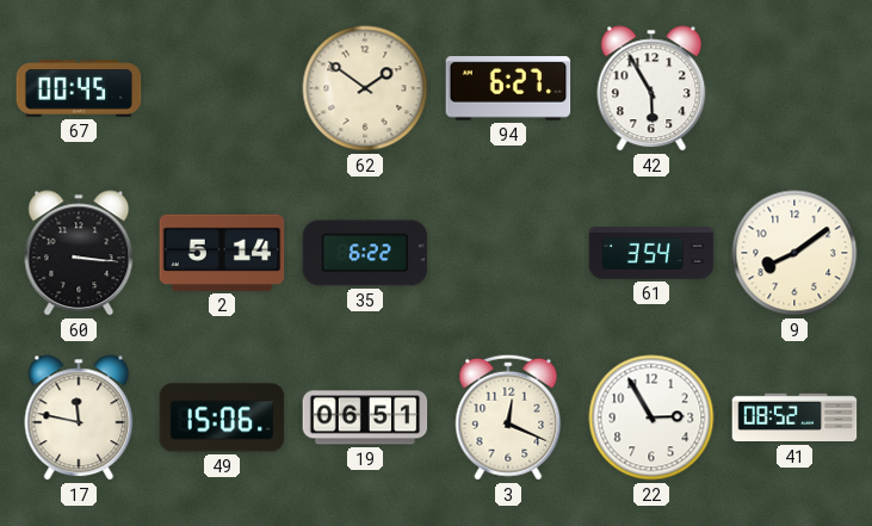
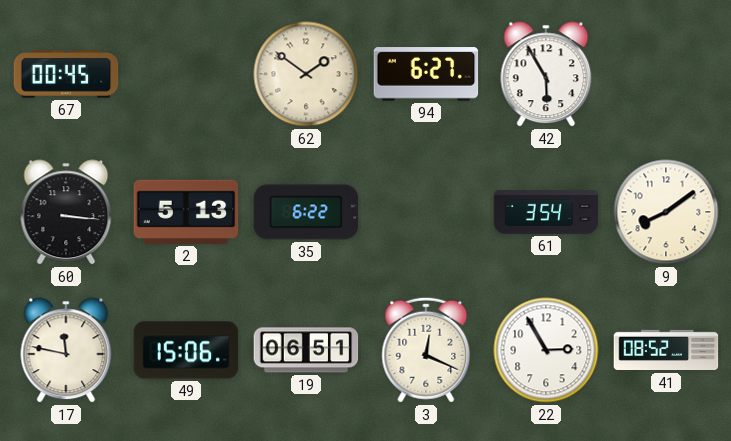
2: 5:14 -> 5:13 (186, 212)
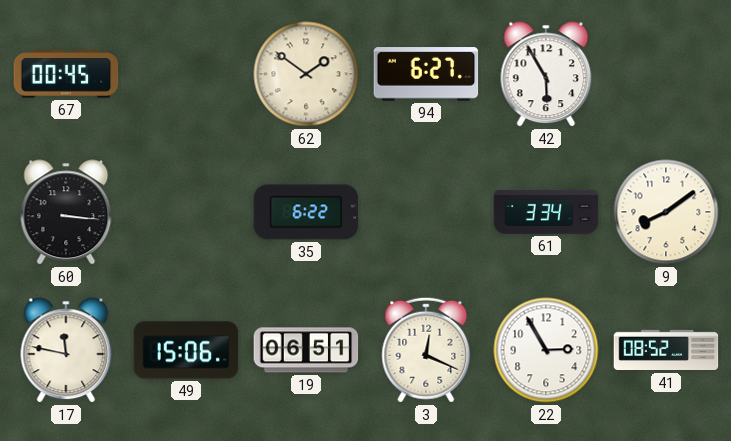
2: 5:13 -> none (186, 212)
61: 3:54 -> 3:34 (546, 212)
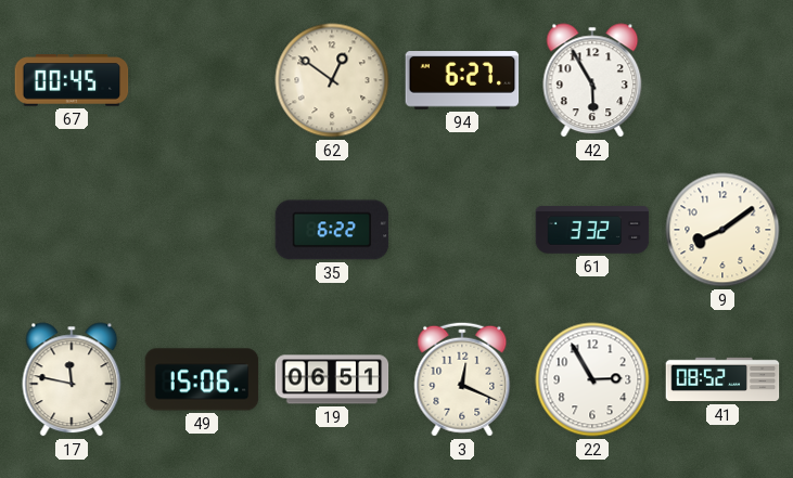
62: 1:51 -> 12:51 (332, 80)
60: 3:16 -> none (66, 212)
61: 3:34 -> 3:32 (592, 230)
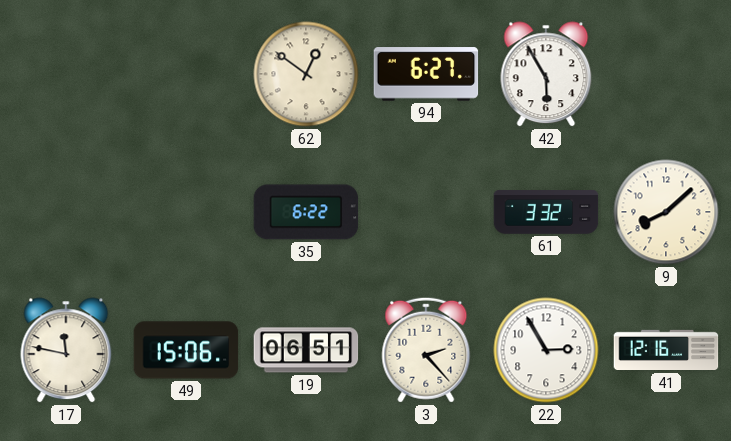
67: 00:45 -> none (72, 80)
9: 8:09 -> 8:08 (666, 212)
3: 12:19 -> 2:23 (426, 350)
41: 08:52 -> 12:16 (666, 350)
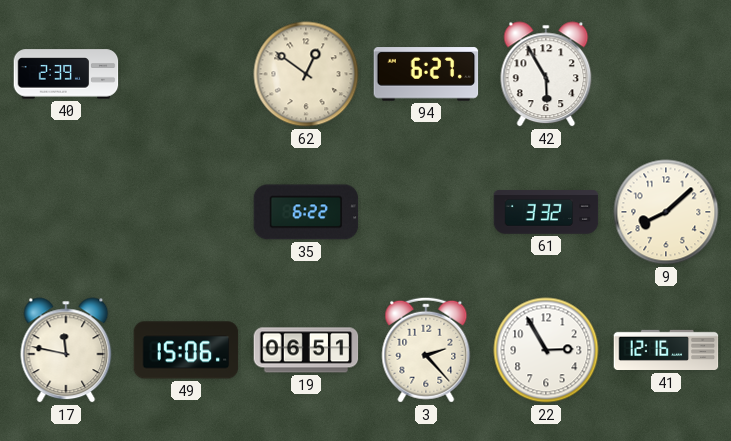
40: none -> 2:39 (66, 74)
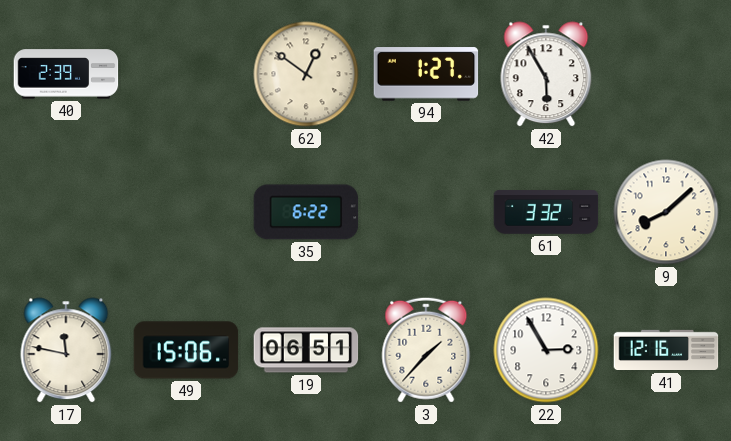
94: 6:27 -> 1:27 (426, 74)
3: 2:23 -> 1:37 (426, 350)
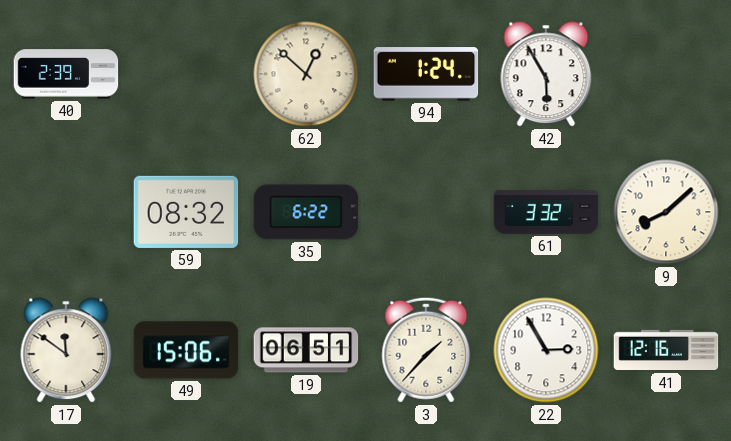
62: 12:51 -> 12:52 (306, 74)
94: 1:27 -> 1:24 (426, 74)
59: none -> 08:32 (186, 212)
17: 11:47 -> 11:51 (66, 350)
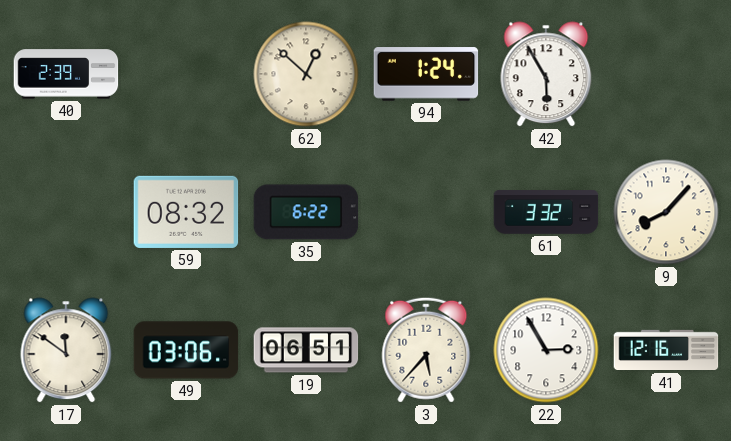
9: 8:08 -> 8:07 (666, 212)
49: 15:06 -> 03:06 (186, 350)
3: 1:37 -> 5:37 (426, 350)
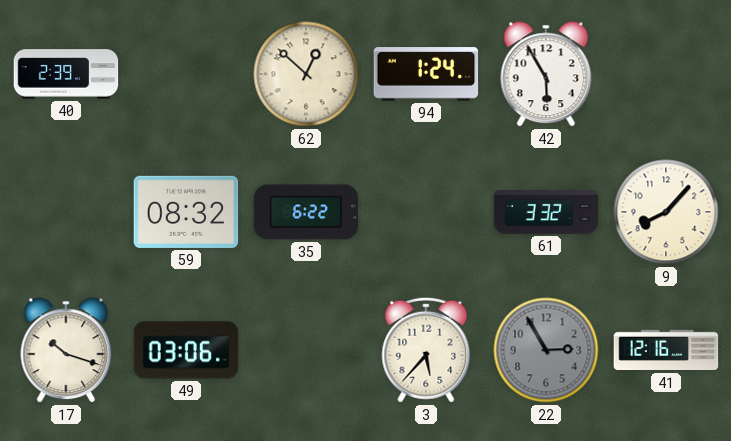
17: 11:51 -> 10:18 (66, 350)
19: 06:51 -> none (306, 350)
22 dial: white -> grey (546, 350)
